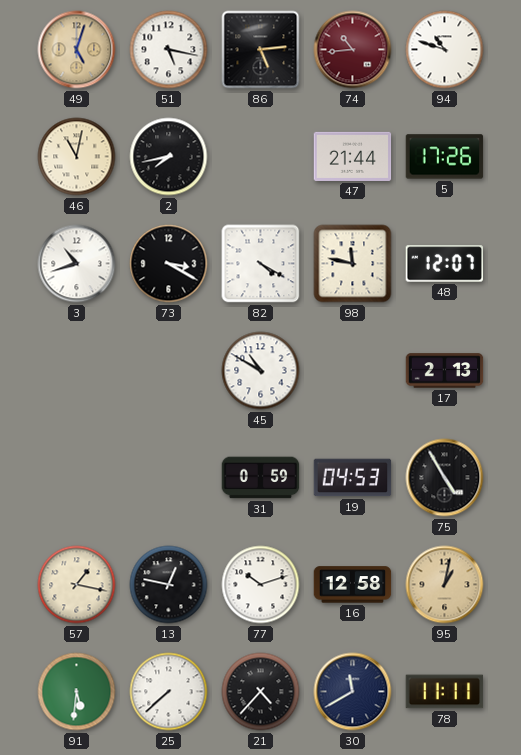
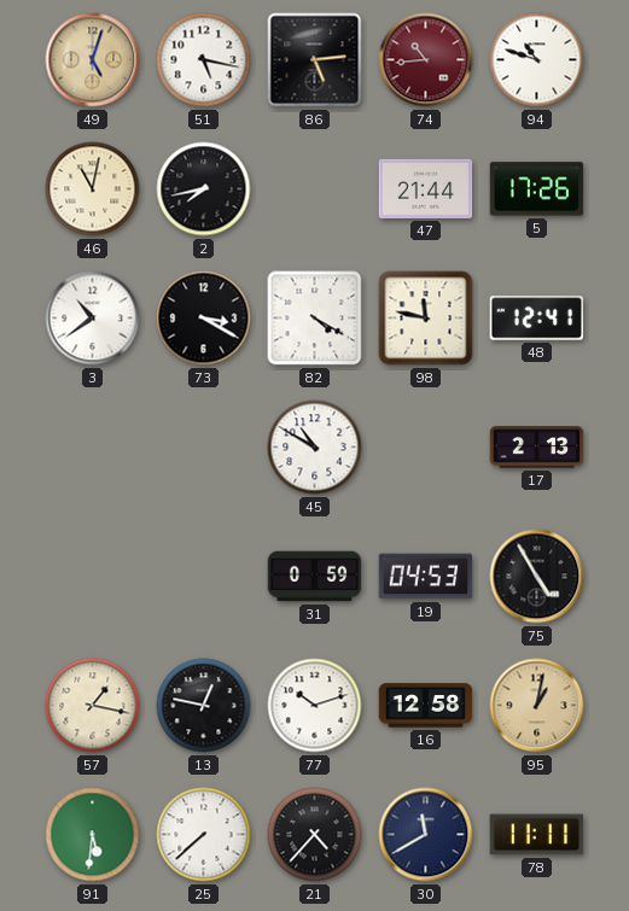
3: 10:42 -> 10:39 (93, 319)
48: 12:07 -> 12:41 (537, 319)
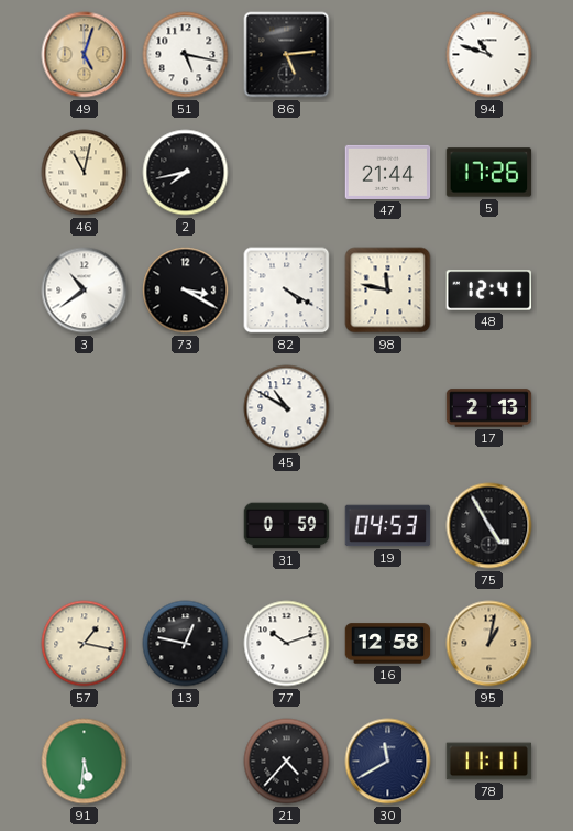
74: 10:44 -> none (426, 60)
25: 7:38 -> none (204, 835)
